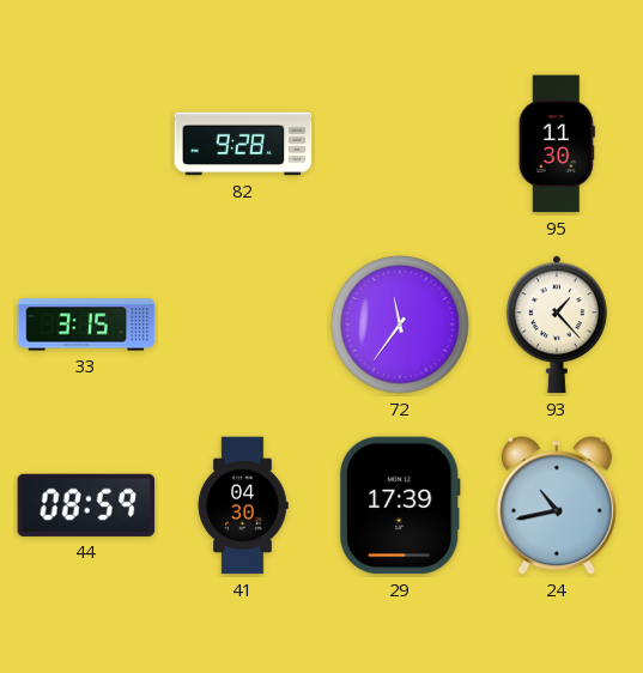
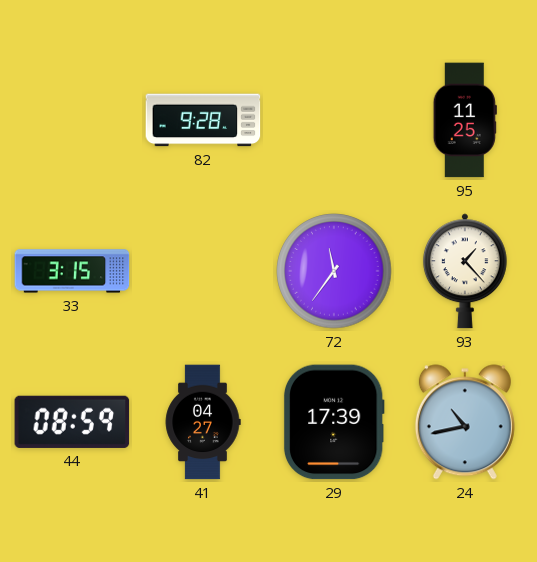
95: 11:30 -> 11:25 (465, 120)
41: 04:30 -> 04:27 (203, 422)
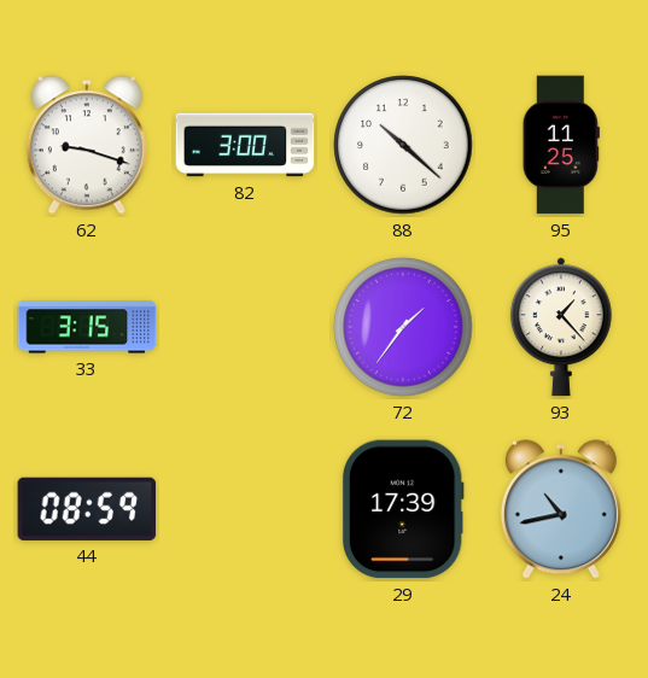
62: none -> 9:18 (87, 145)
82: 9:28 -> 3:00 (245, 145)
88: none -> 10:22 (403, 145)
72: 11:36 -> 1:36 (403, 327)
41: 04:27 -> none (203, 422)
